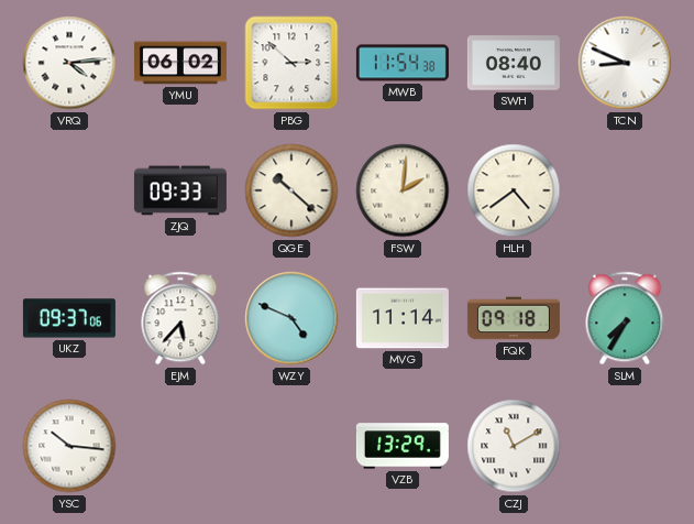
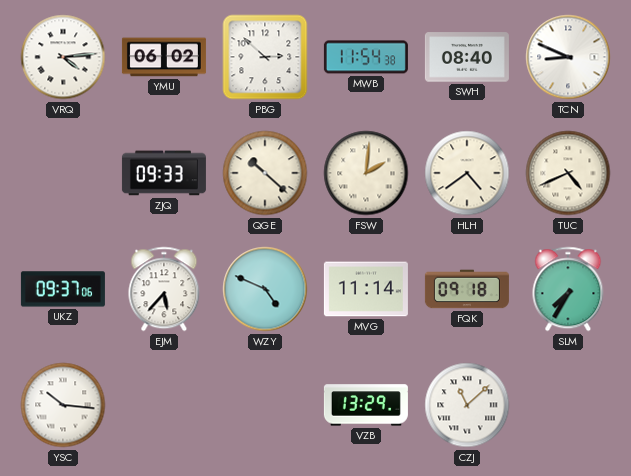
TUC: none -> 4:41 (568, 173)
CZJ: 11:10 -> 11:08 (467, 405)
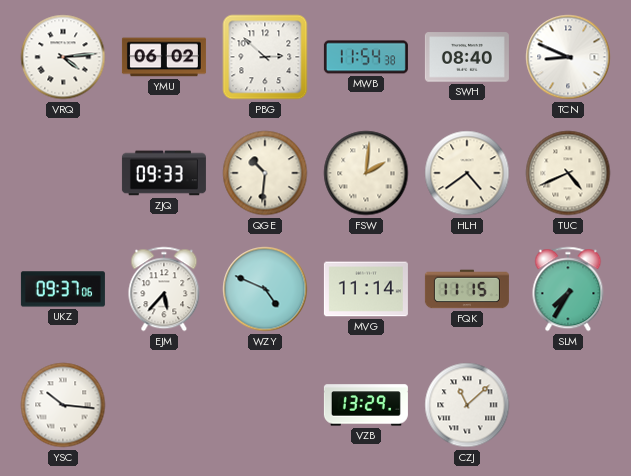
QGE: 10:22 -> 10:31 (265, 173)
FQK: 09:18 -> 11:15 (467, 289)
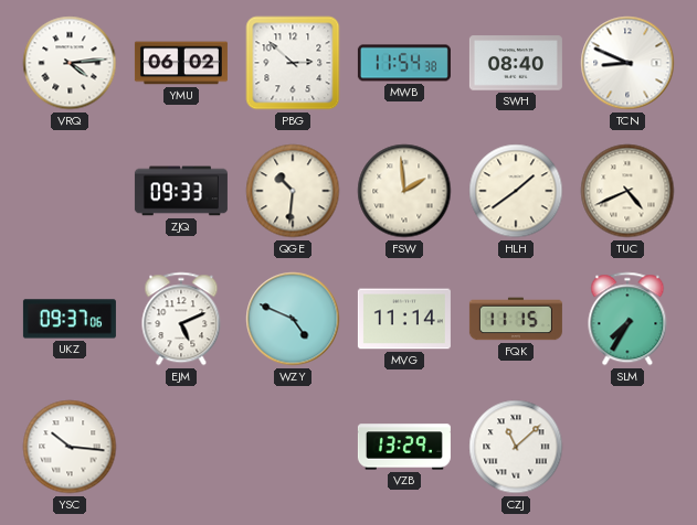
FSW: 2:01 -> 1:59 (404, 191)
HLH: 4:39 -> 1:39 (516, 191)
EJM: 5:37 -> 5:11 (181, 319)
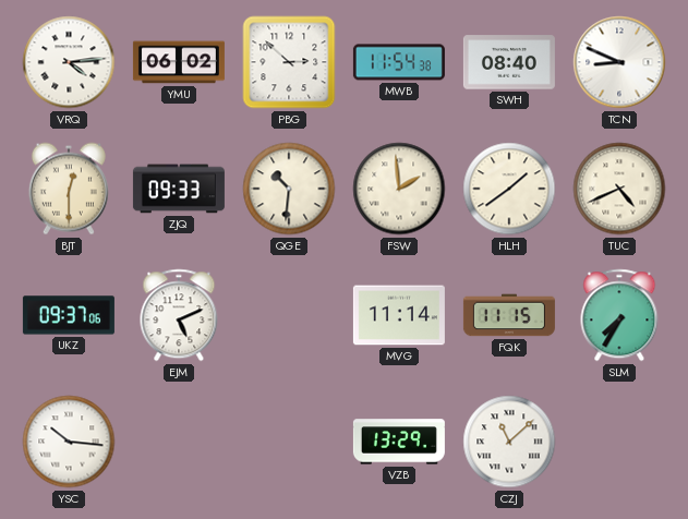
BJT: none -> 12:30 (69, 189)
WZY: 4:49 -> none (293, 319)
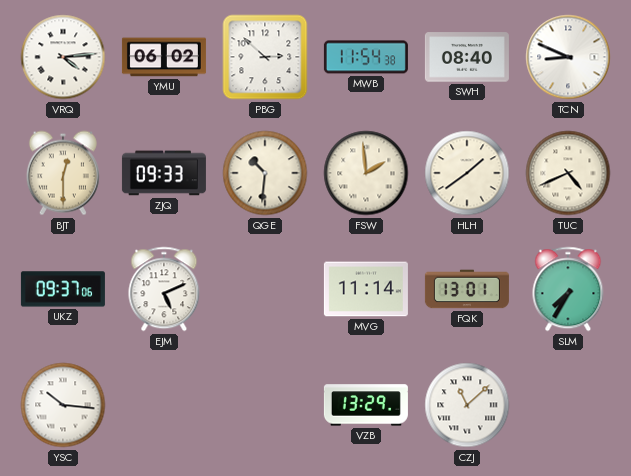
FQK: 11:15 -> 13:01 (467, 289)
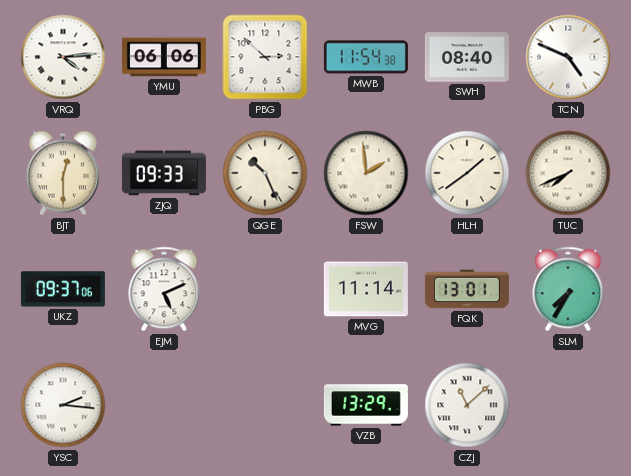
YMU: 06:02 -> 06:06 (164, 57)
TCN: 8:49 -> 4:49 (568, 57)
QGE: 10:31 -> 10:26 (265, 173)
TUC: 4:41 -> 7:41 (568, 173)
YSC: 10:16 -> 2:16 (63, 405)
